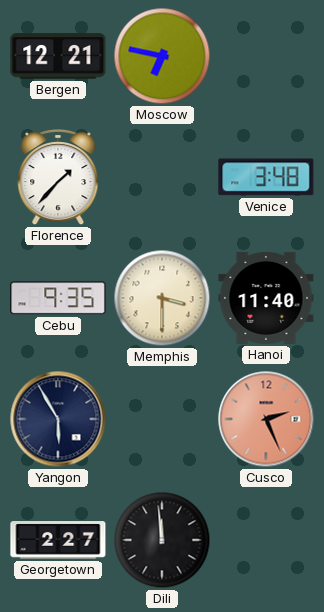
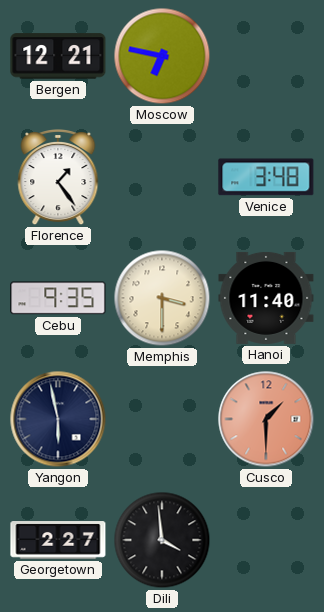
Florence: 1:37 -> 1:24 (58, 178)
Yangon: 5:55 -> 5:58 (58, 419)
Cusco: 2:26 -> 1:30 (266, 419)
Dili: 11:59 -> 3:59 (162, 540)
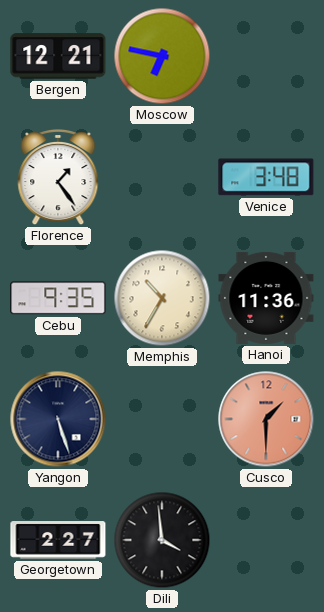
Memphis: 3:30 -> 10:35 (162, 298)
Hanoi: 11:40 -> 11:36 (266, 298)
Yangon: 5:58 -> 5:27 (58, 419)
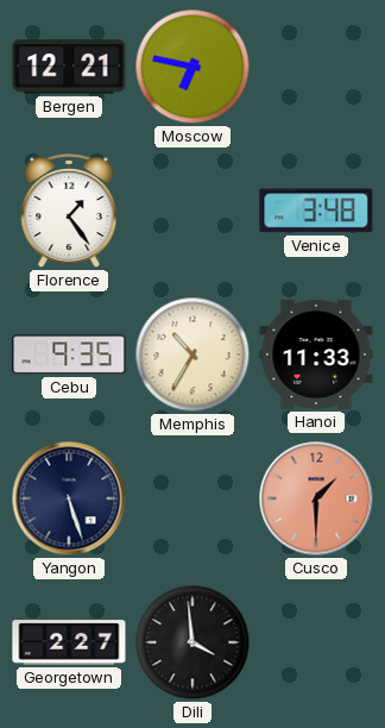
Hanoi: 11:36 -> 11:33 (316, 354)
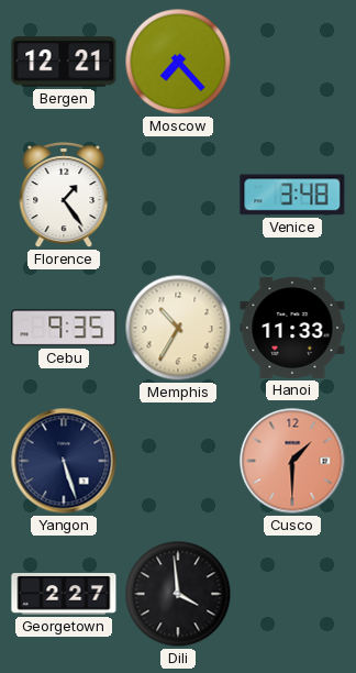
Moscow: 6:47 -> 7:23 (178, 62)
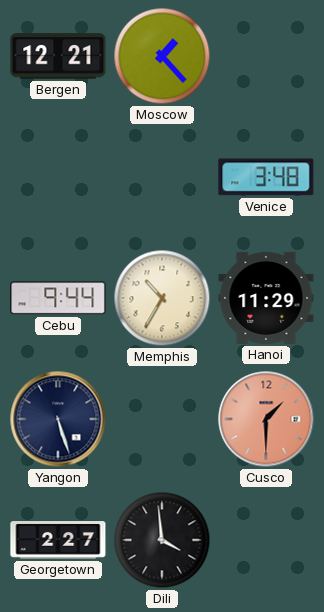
Moscow: 7:23 -> 1:23 (162, 56)
Florence: 1:24 -> none (64, 196)
Cebu: 9:35 -> 9:44 (58, 298)
Hanoi: 11:33 -> 11:29 (266, 298)
